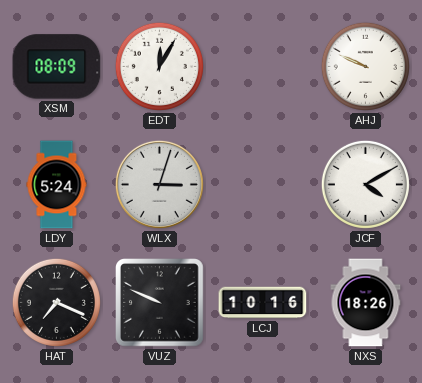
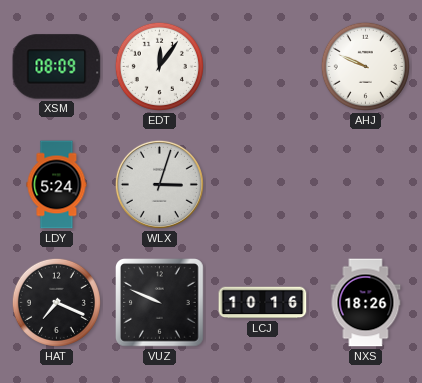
EDT: 12:05 -> 12:06 (159, 66)
JCF: 4:10 -> none (365, 184)
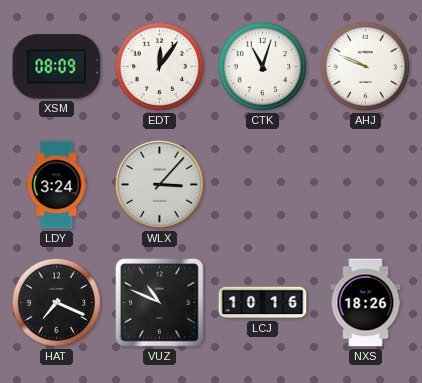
CTK: none -> 11:03 (262, 66)
LDY: 5:24 -> 3:24 (57, 185)
WLX: 3:03 -> 3:07 (159, 184)
VUZ: 9:49 -> 10:49 (160, 303)
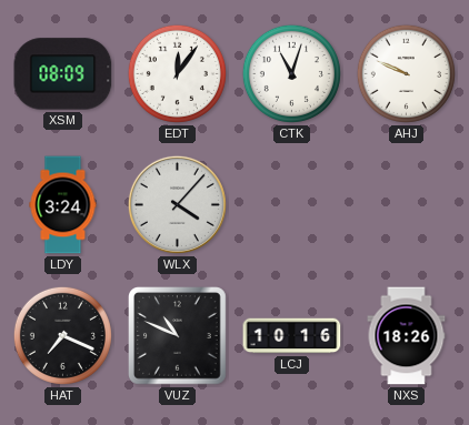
WLX: 3:07 -> 4:07 (177, 204)
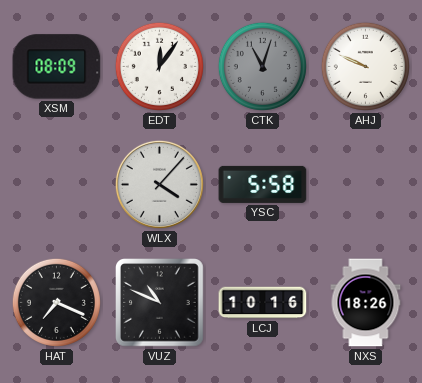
CTK dial: white -> grey (262, 66)
LDY: 3:24 -> none (63, 205)
YSC: none -> 5:58 (263, 184)
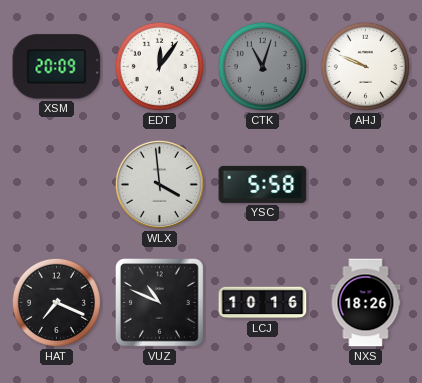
XSM: 08:09 -> 20:09 (57, 67)
WLX: 4:07 -> 3:59 (159, 184)
